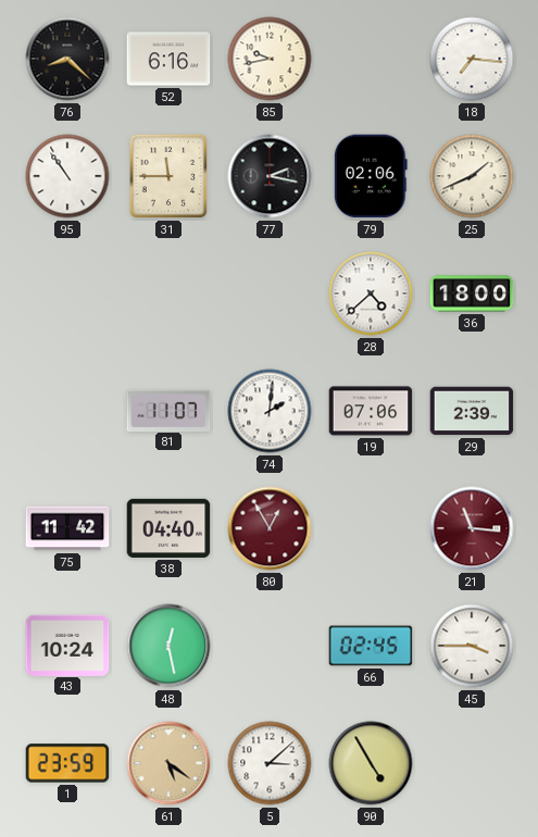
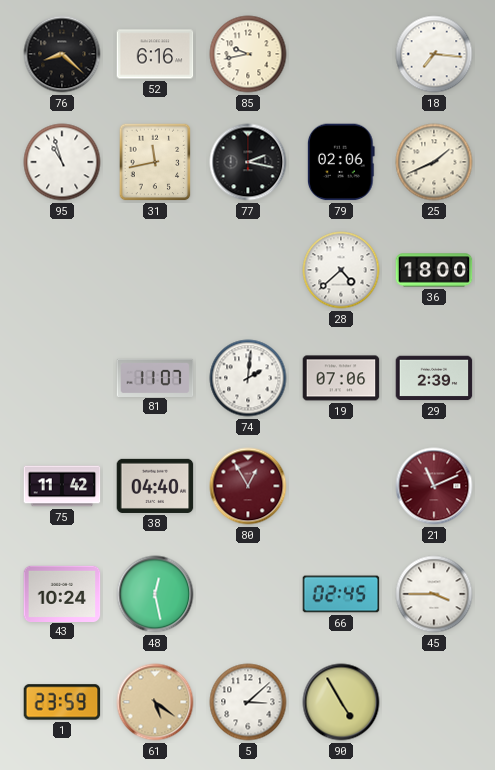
95: 10:54 -> 10:57 (62, 162)
31: 11:45 -> 11:43 (155, 162)
21: 11:16 -> 11:11 (434, 486)
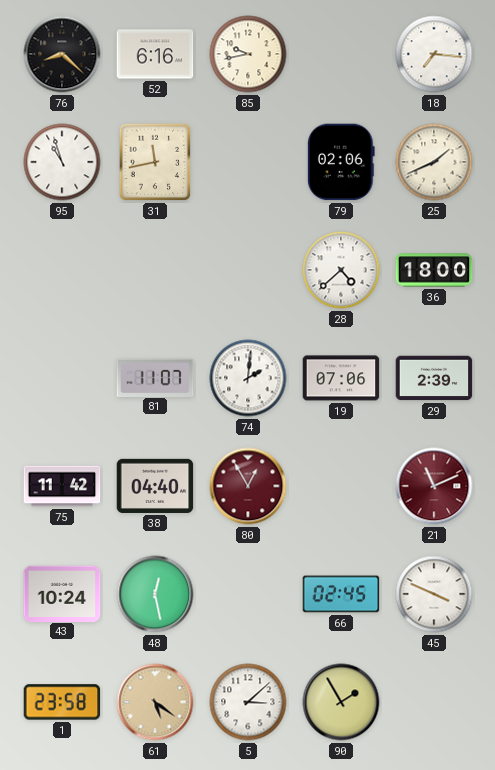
77: 2:17 -> none (248, 162)
45: 3:45 -> 3:49 (434, 594)
1: 23:59 -> 23:58 (62, 702)
90: 4:55 -> 1:55 (341, 702)
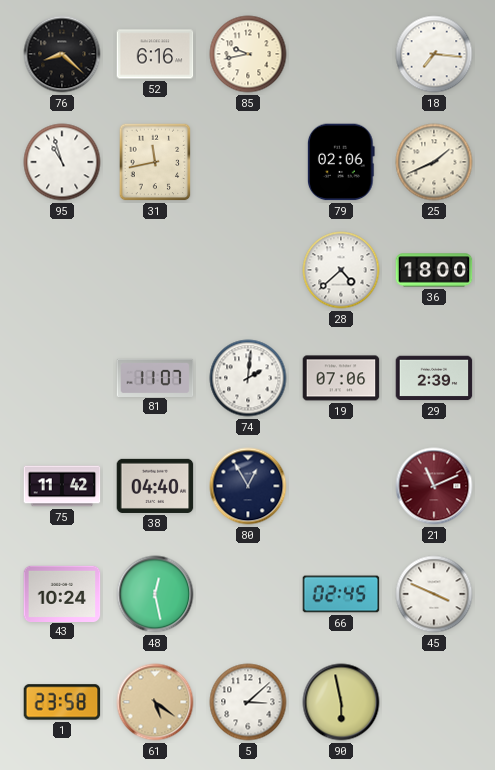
80 dial: burgundy -> navy (248, 486)
90: 1:55 -> 5:58 (341, 702)
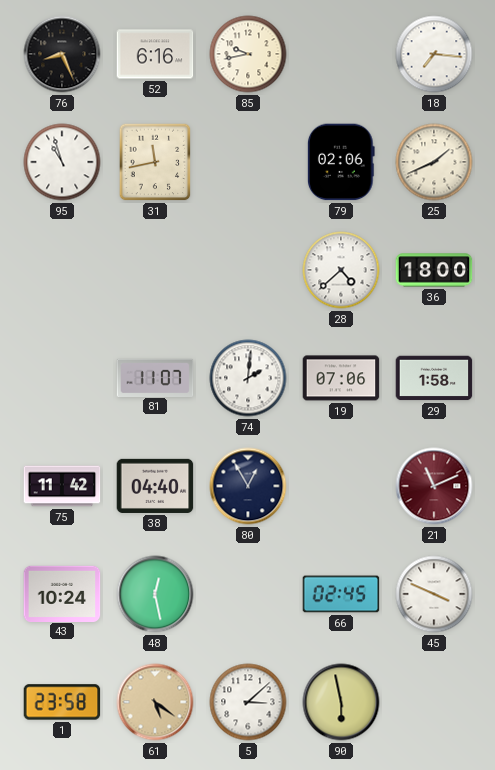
76: 8:22 -> 8:26 (62, 54)
29: 2:39 -> 1:58 (434, 378)
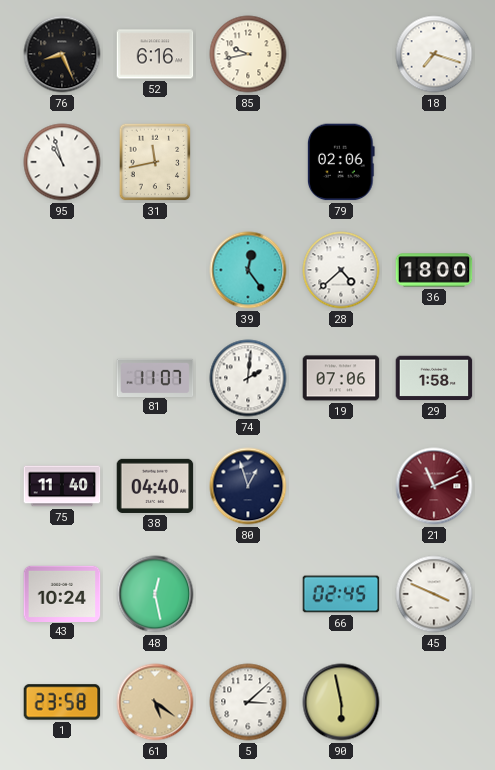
18: 7:16 -> 7:18 (434, 54)
25: 1:41 -> none (434, 162)
39: none -> 12:24 (248, 270)
75: 11:42 -> 11:40 (62, 486)
80: 12:55 -> 12:57 (248, 486)
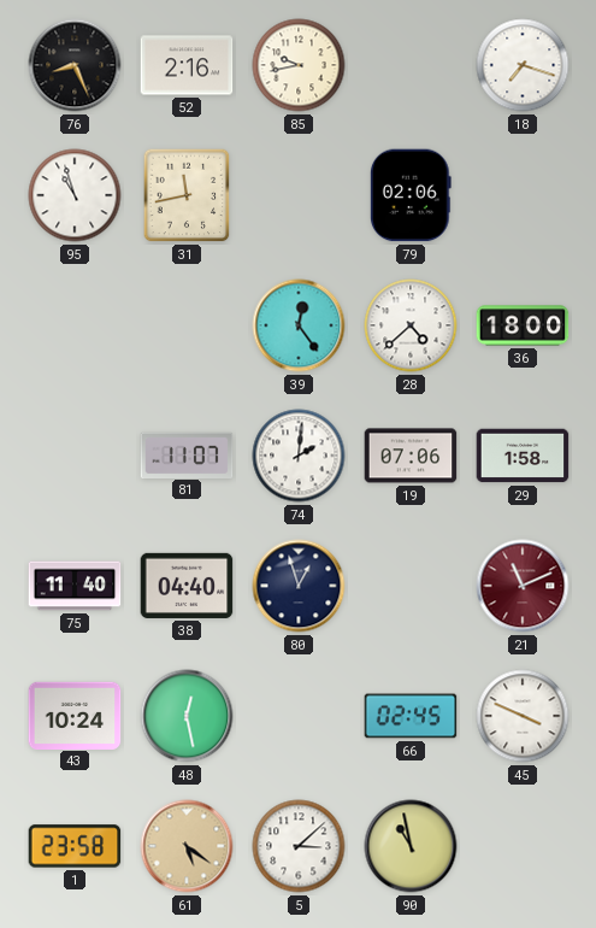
52: 6:16 -> 2:16 (187, 65)
90: 5:58 -> 10:58 (411, 846)
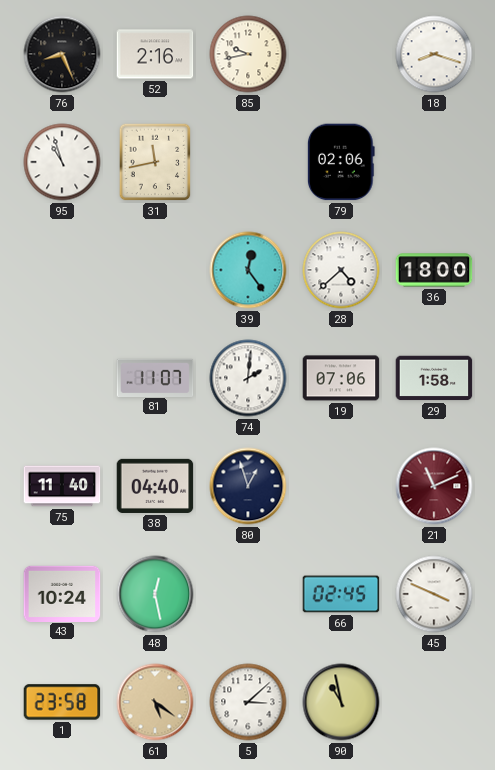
18: 7:18 -> 8:18 (434, 54)
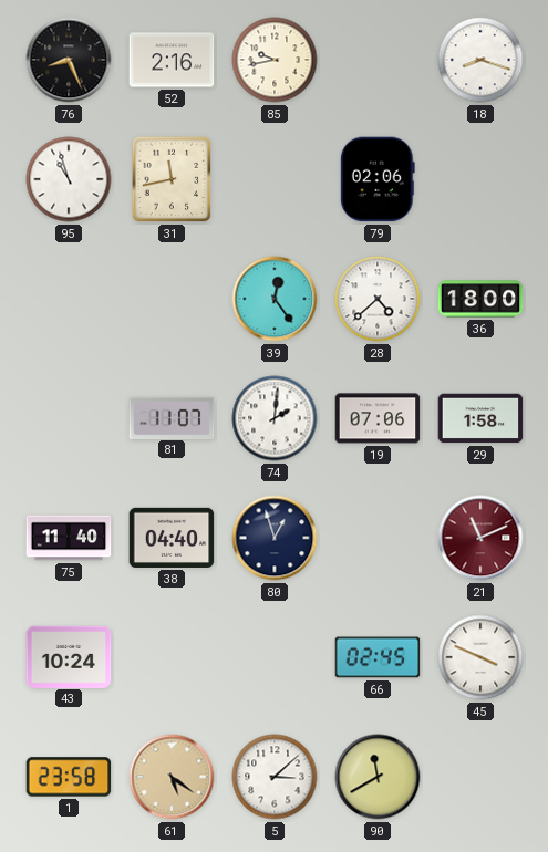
48: 12:28 -> none (155, 594)
90: 10:58 -> 11:40 (378, 777)
